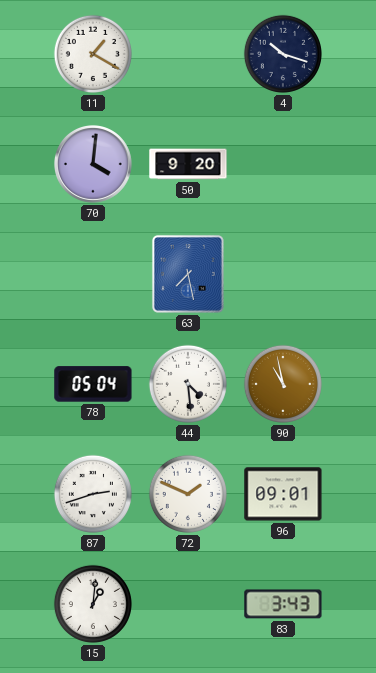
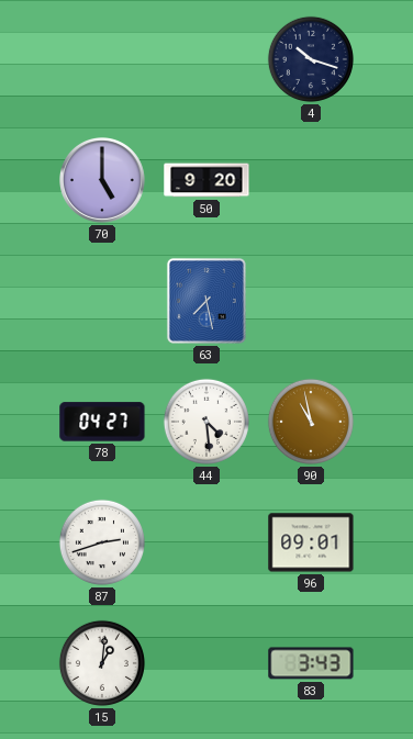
11: 1:20 -> none (93, 54)
70: 4:01 -> 5:00 (103, 181)
78: 05:04 -> 04:27 (102, 422)
72: 1:49 -> none (188, 494)
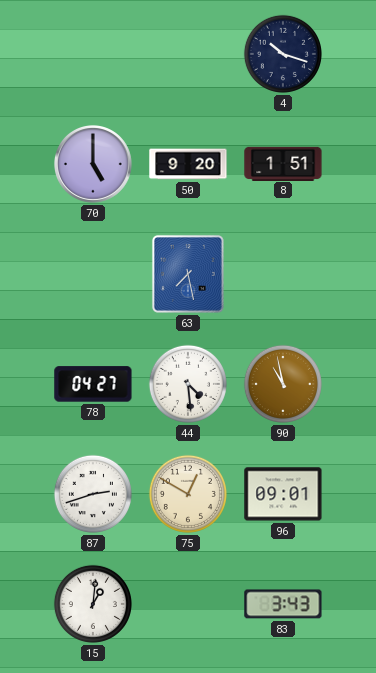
8: none -> 1:51 (283, 163)
75: none -> 12:50 (188, 494)
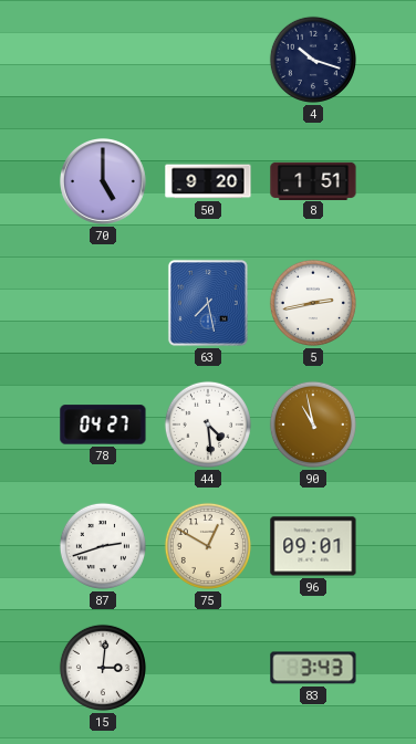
5: none -> 2:43 (313, 303)
15: 1:01 -> 3:01 (103, 668)
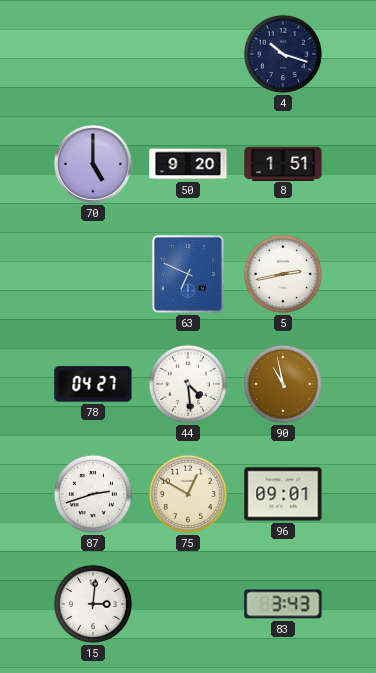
63: 7:28 -> 6:49 (188, 274)
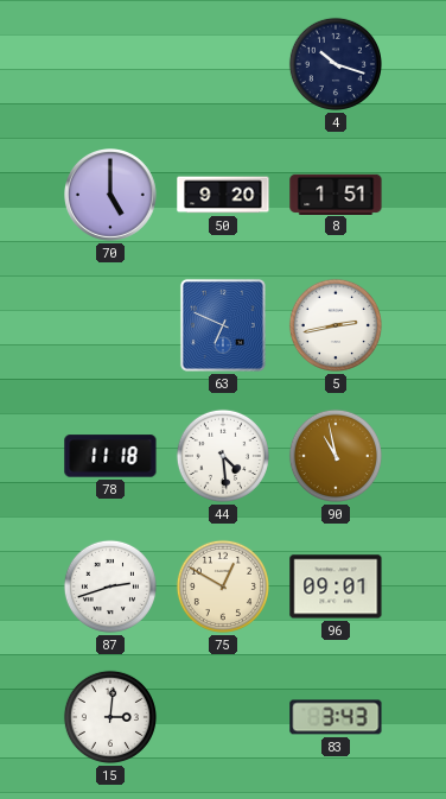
78: 04:27 -> 11:18 (110, 456)
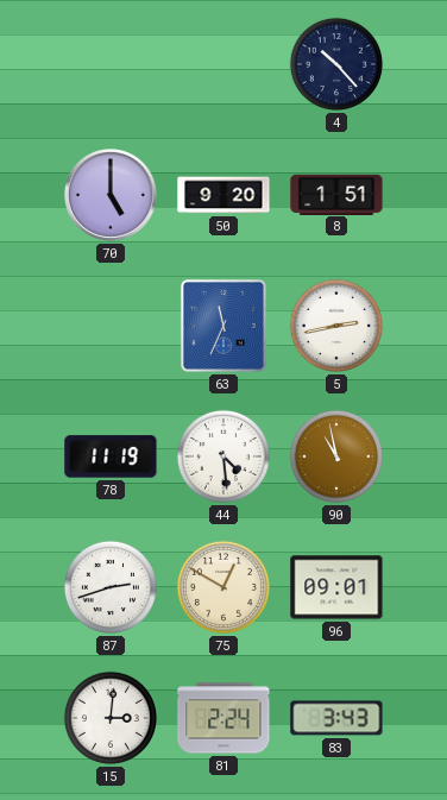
4: 10:18 -> 10:23 (336, 64)
63: 6:49 -> 11:34 (223, 326)
78: 11:18 -> 11:19 (111, 456)
81: none -> 2:24 (223, 718)
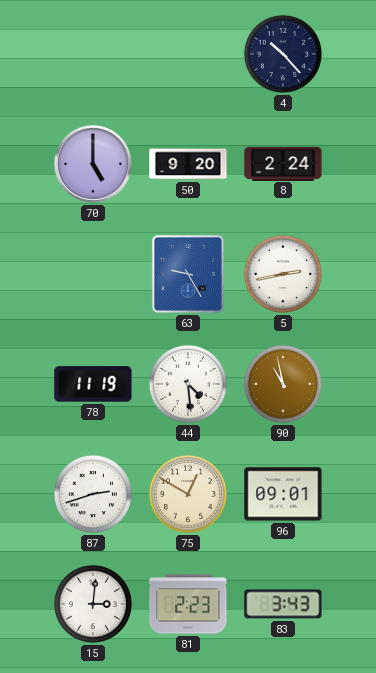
8: 1:51 -> 2:24 (283, 163)
63: 11:34 -> 9:25 (188, 274)
81: 2:24 -> 2:23 (188, 604)
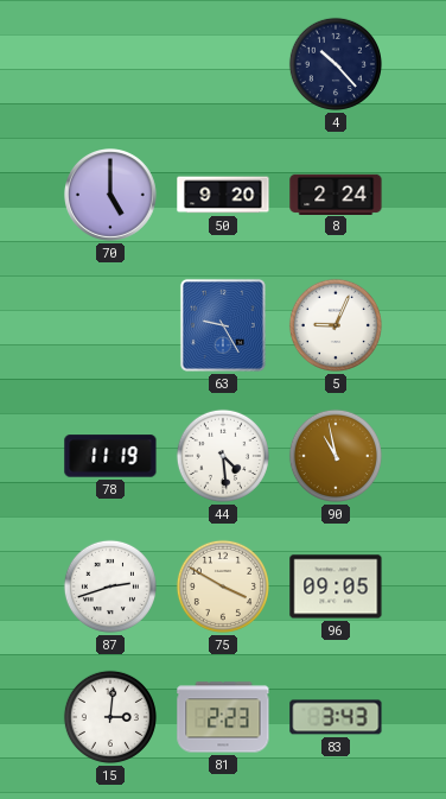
5: 2:43 -> 9:04 (336, 325)
75: 12:50 -> 3:50 (223, 586)
96: 09:01 -> 09:05 (336, 586)
